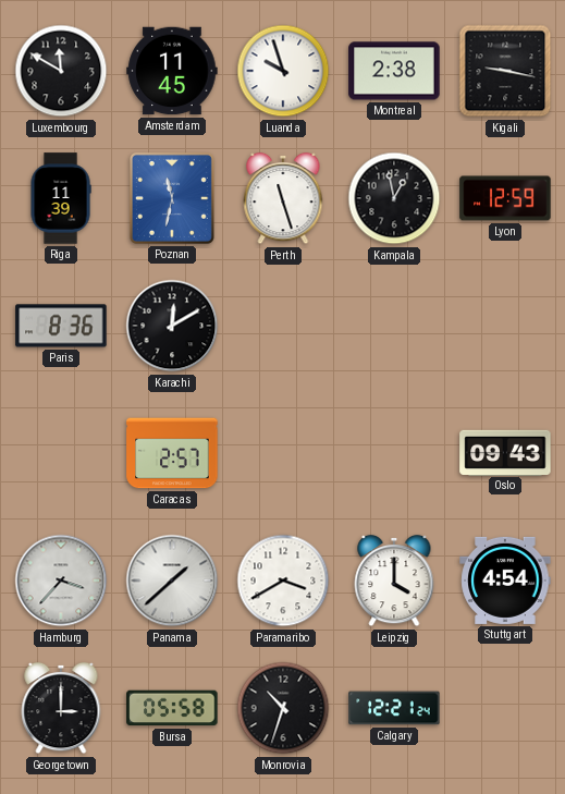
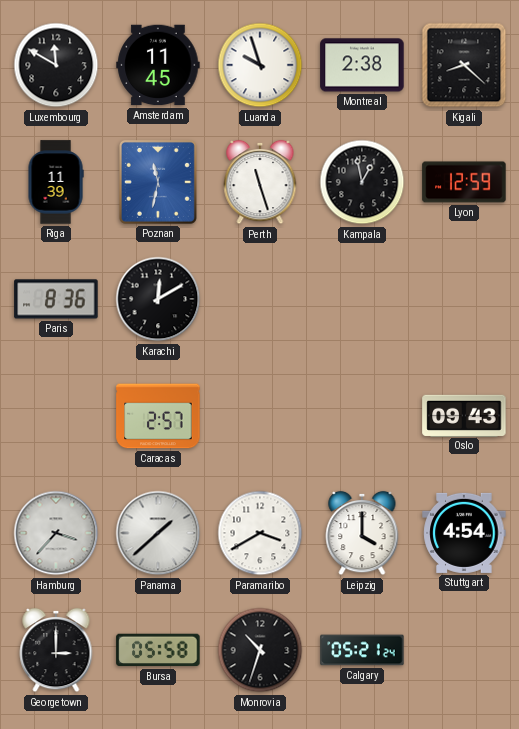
Kigali: 9:17 -> 8:22 (464, 65)
Calgary: 12:21 -> 05:21 (362, 650)
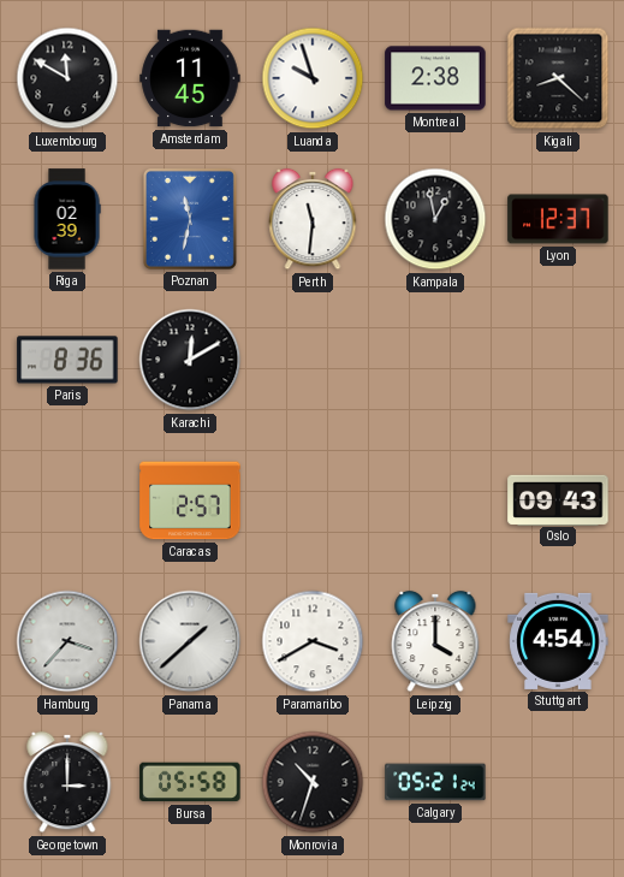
Riga: 11:39 -> 02:39 (67, 219)
Perth: 11:27 -> 11:31 (313, 219)
Lyon: 12:59 -> 12:37 (558, 219)
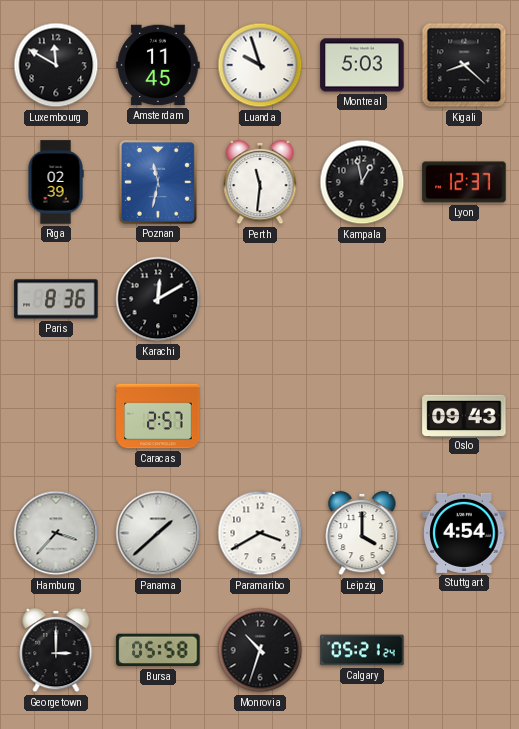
Montreal: 2:38 -> 5:03 (362, 65)
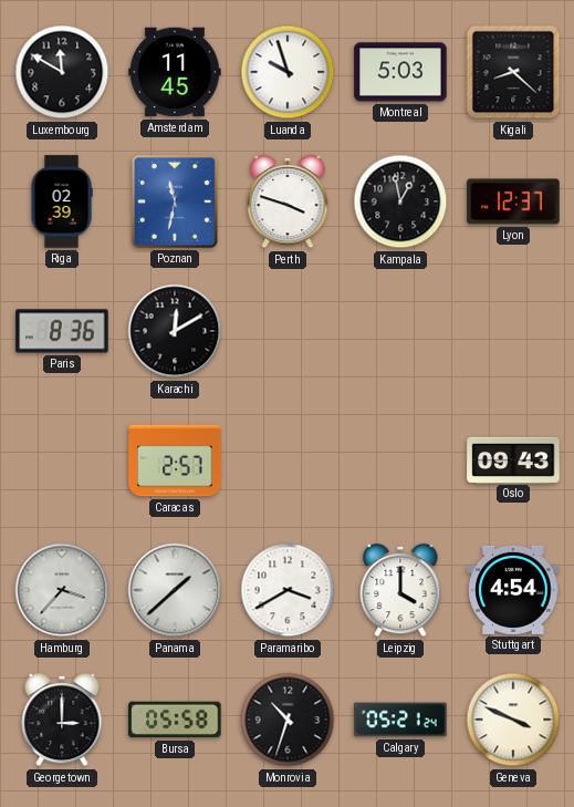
Perth: 11:31 -> 3:48 (288, 201)
Geneva: none -> 3:49 (513, 720)
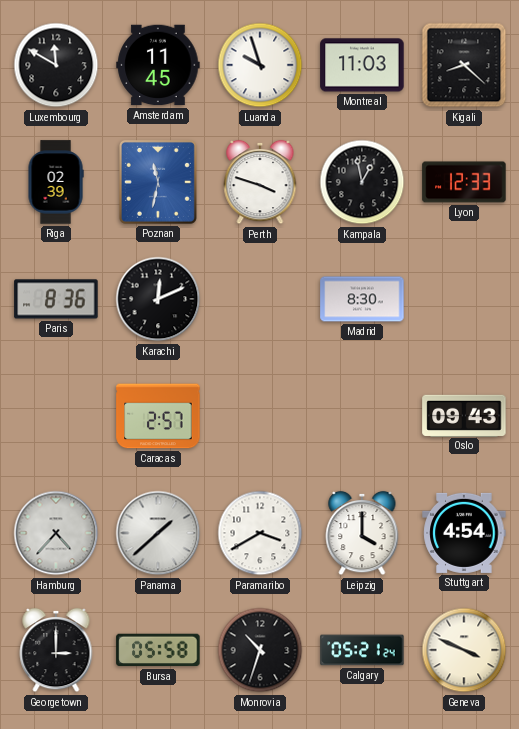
Montreal: 5:03 -> 11:03 (362, 65)
Lyon: 12:37 -> 12:33 (464, 182)
Karachi: 12:10 -> 12:11 (158, 299)
Madrid: none -> 8:30 (362, 299)
Hamburg: 3:37 -> 4:37 (56, 533)
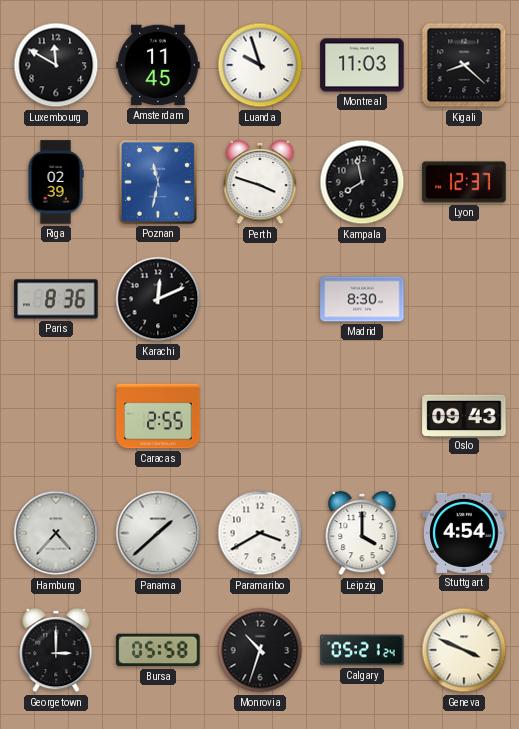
Kampala: 12:58 -> 7:58 (362, 182)
Lyon: 12:33 -> 12:37 (464, 182)
Caracas: 2:57 -> 2:55 (158, 416)
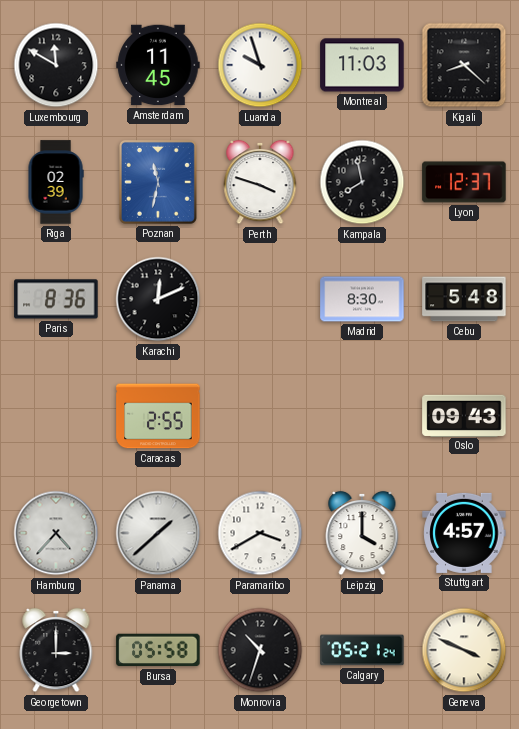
Cebu: none -> 5:48 (464, 299)
Stuttgart: 4:54 -> 4:57 (464, 533)
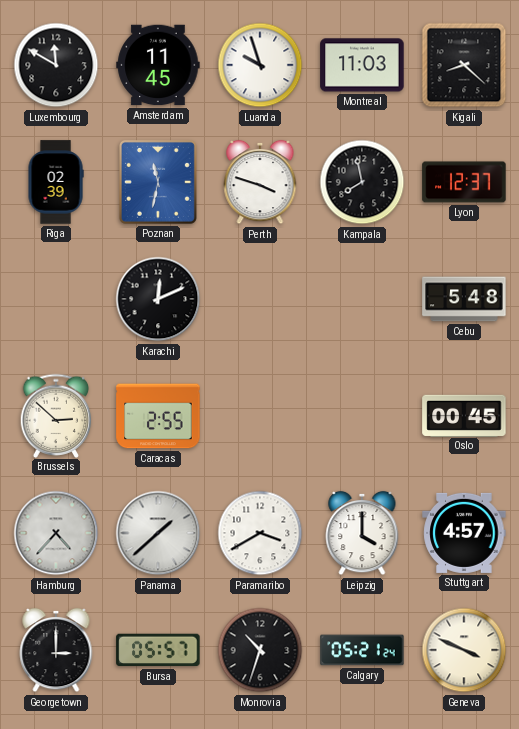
Paris: 8:36 -> none (56, 299)
Madrid: 8:30 -> none (362, 299)
Brussels: none -> 2:52 (56, 415)
Oslo: 09:43 -> 00:45 (464, 415)
Bursa: 05:58 -> 05:57 (158, 650)
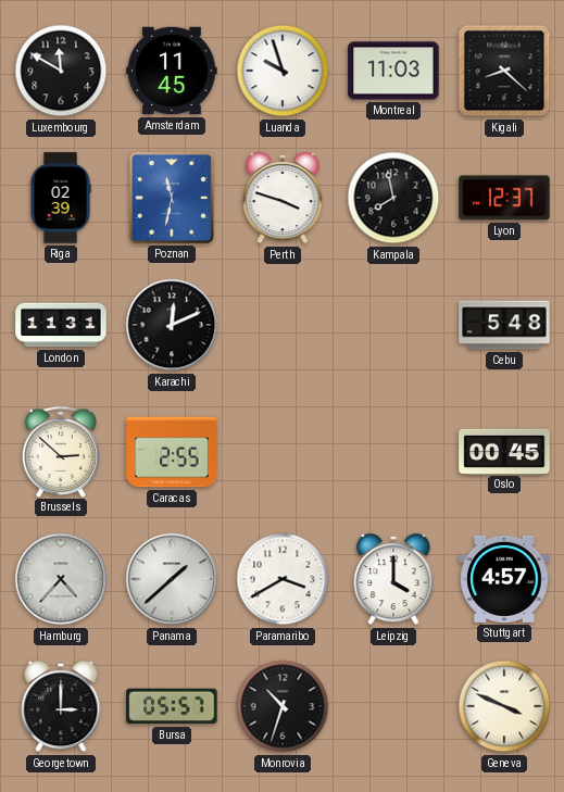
London: none -> 11:31 (61, 325)
Calgary: 05:21 -> none (362, 650)
